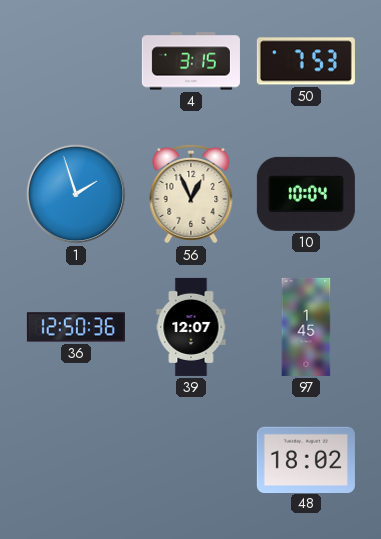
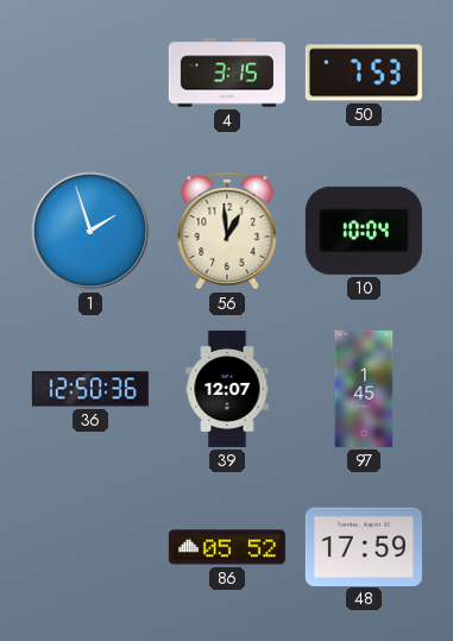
56: 12:56 -> 12:59 (227, 232)
86: none -> 05:52 (227, 547)
48: 18:02 -> 17:59 (364, 546)
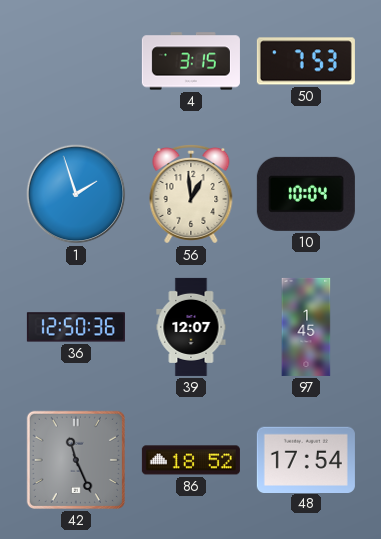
42: none -> 11:26 (76, 460)
86: 05:52 -> 18:52 (191, 460)
48: 17:59 -> 17:54 (306, 459)
